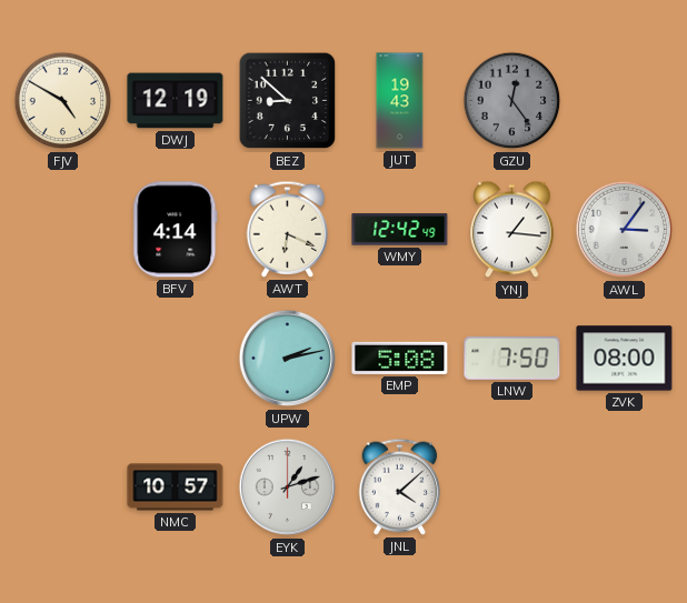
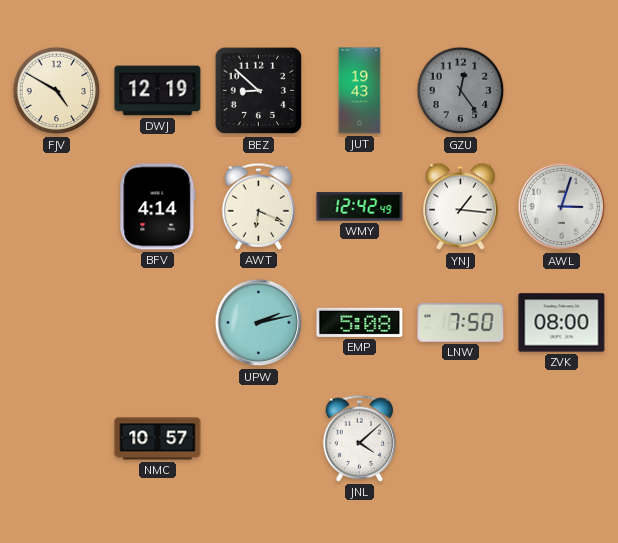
AWL: 3:06 -> 3:03 (562, 207)
EYK: 1:12 -> none (288, 488)
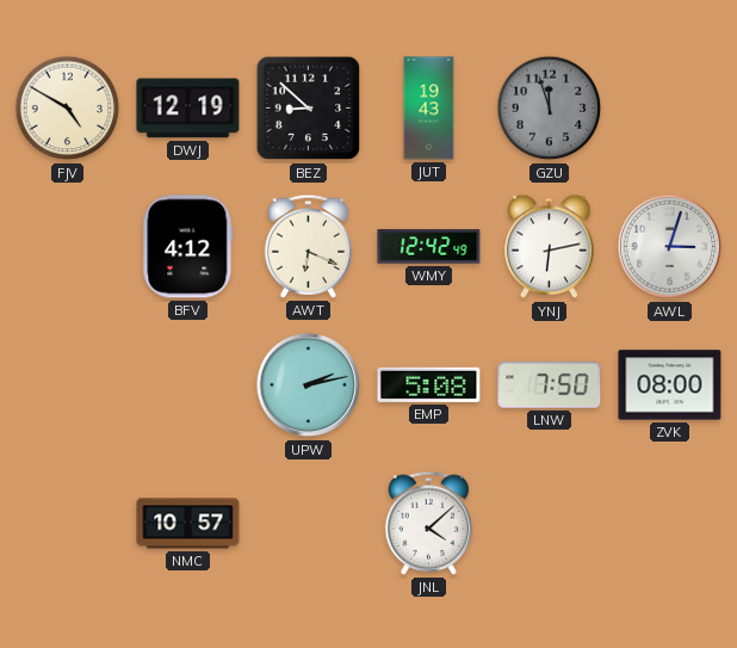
GZU: 12:24 -> 11:57 (550, 109)
BFV: 4:14 -> 4:12 (188, 247)
YNJ: 1:16 -> 6:13 (550, 247)
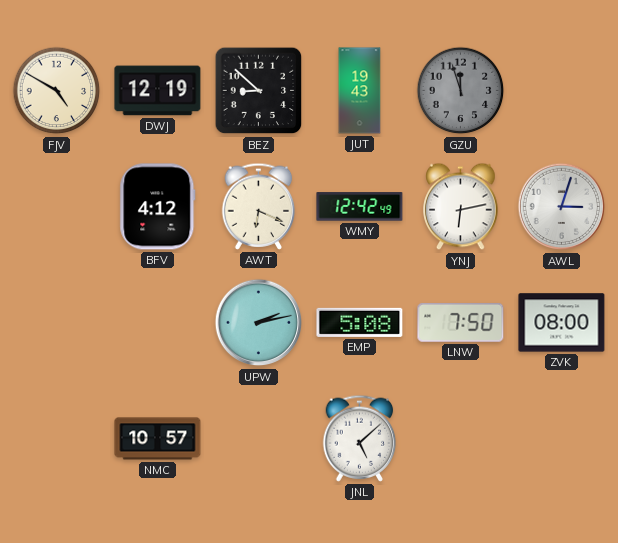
JNL: 4:08 -> 5:08 (360, 438)
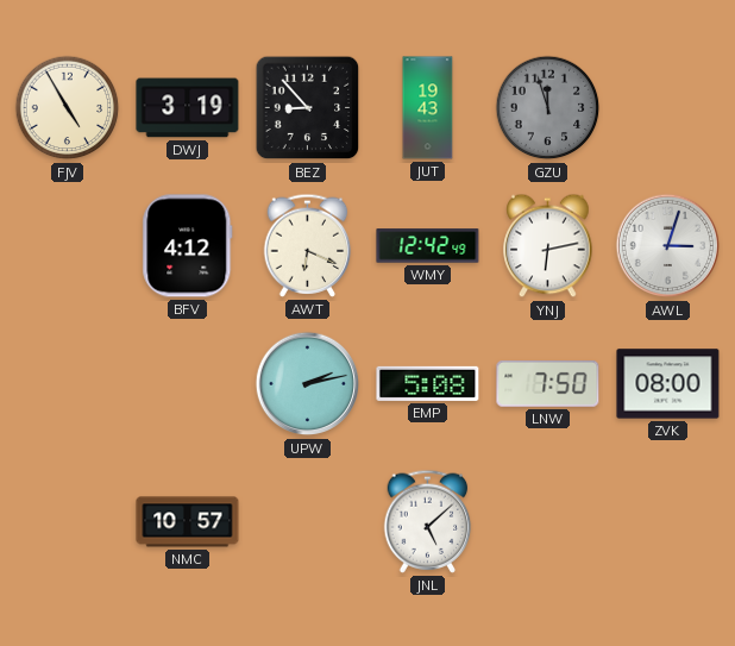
FJV: 4:50 -> 4:55 (68, 108)
DWJ: 12:19 -> 3:19 (188, 108)
BEZ: 8:52 -> 8:53 (308, 108)
